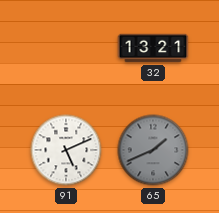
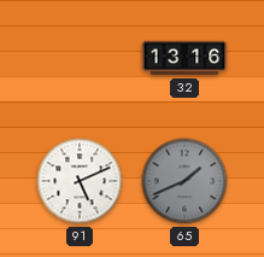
32: 13:21 -> 13:16 (184, 58)
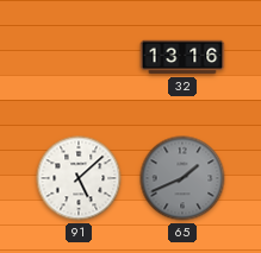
91: 5:11 -> 5:08 (79, 178)
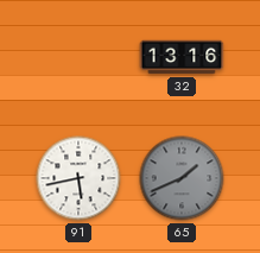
91: 5:08 -> 5:43 (78, 178)
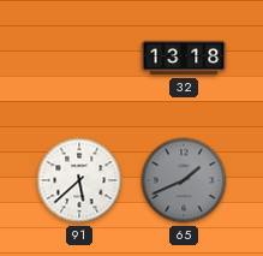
32: 13:16 -> 13:18 (184, 58)
91: 5:43 -> 5:38 (79, 180)
